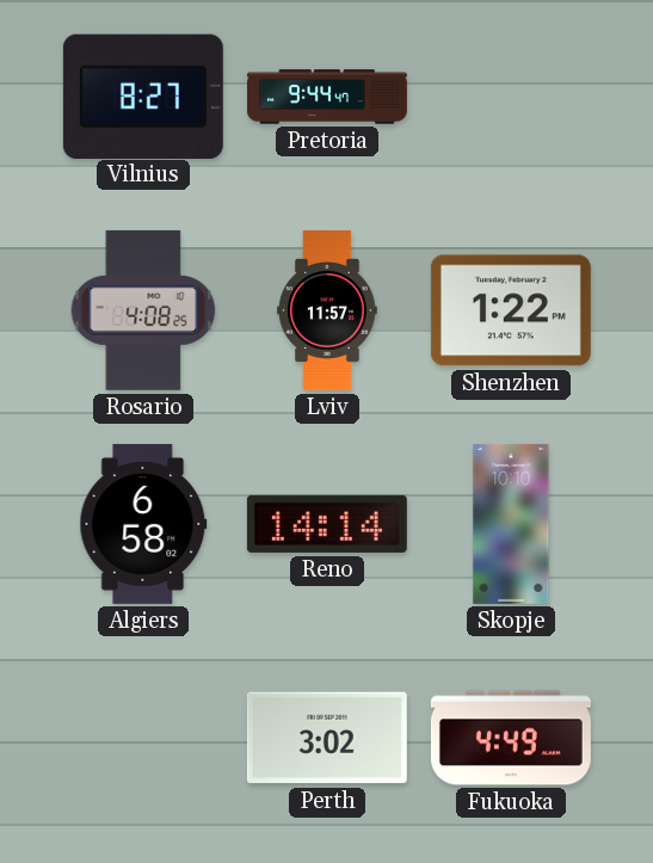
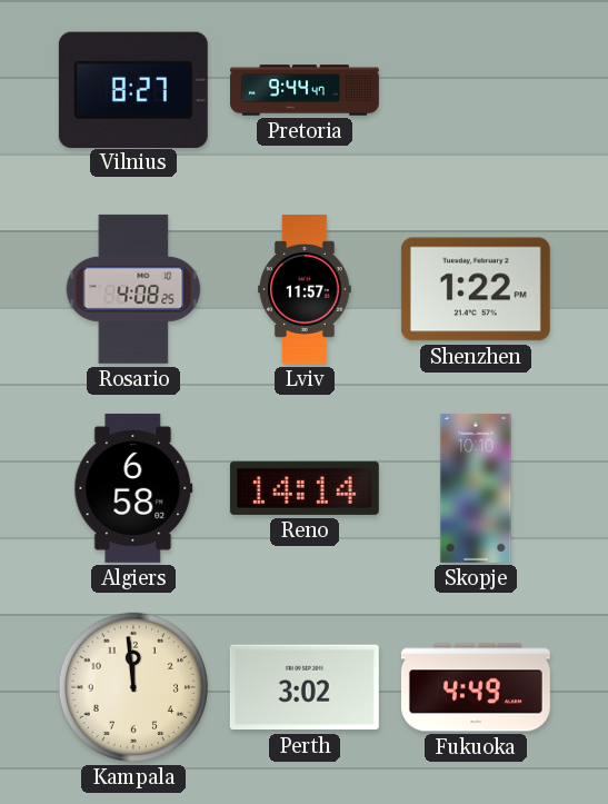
Kampala: none -> 11:59 (133, 687)
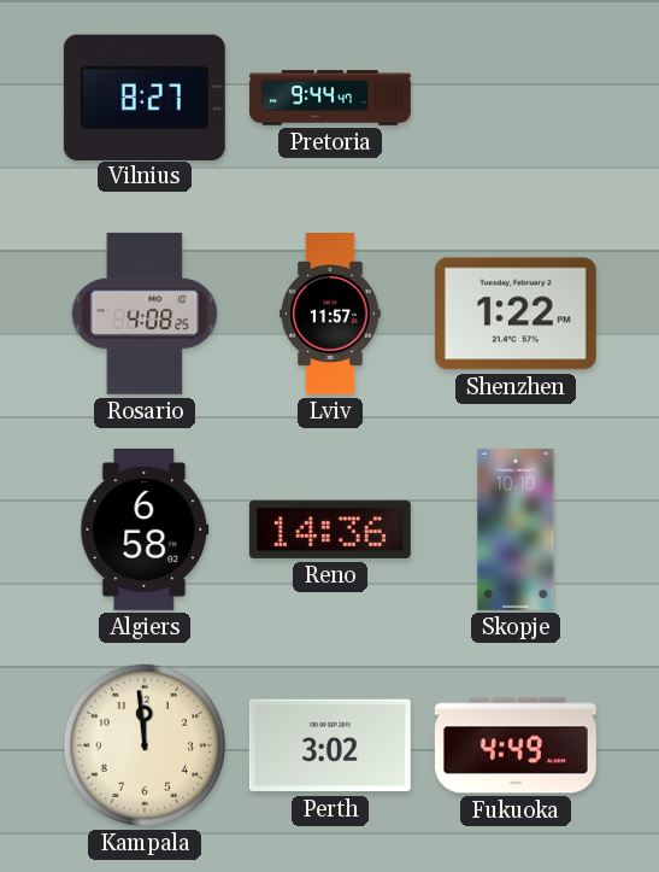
Reno: 14:14 -> 14:36 (330, 529)
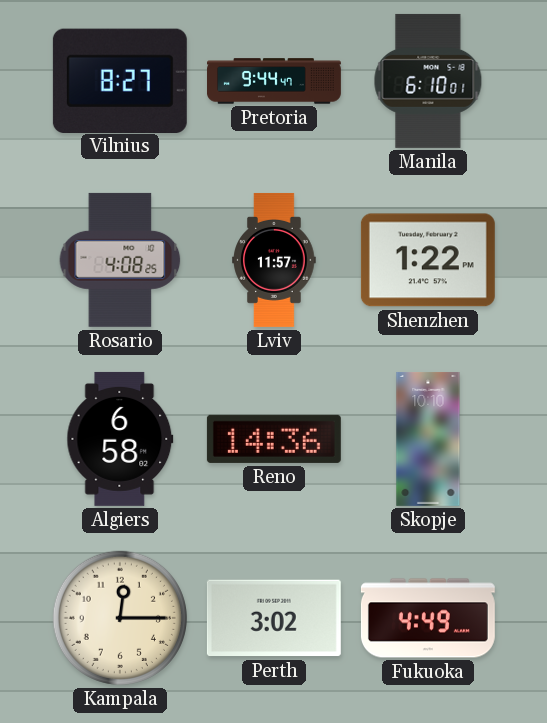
Manila: none -> 6:10 (428, 81)
Kampala: 11:59 -> 12:15 (120, 618)
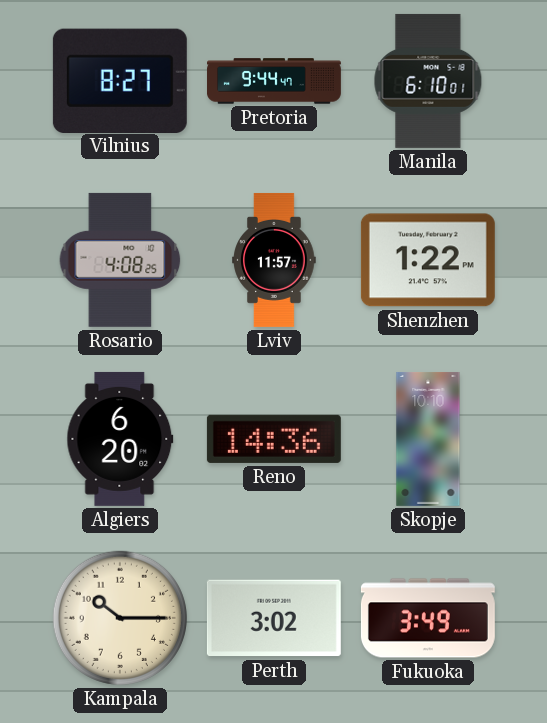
Algiers: 6:58 -> 6:20 (120, 439)
Kampala: 12:15 -> 10:15 (120, 618)
Fukuoka: 4:49 -> 3:49 (428, 618)
